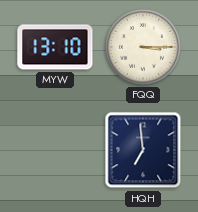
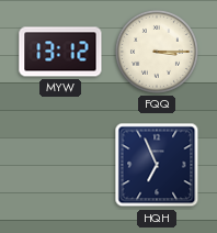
MYW: 13:10 -> 13:12 (60, 52)
HQH: 6:59 -> 6:56 (157, 165)
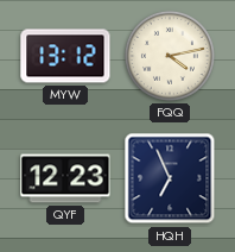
FQQ: 3:15 -> 4:13 (170, 56)
QYF: none -> 12:23 (65, 178)
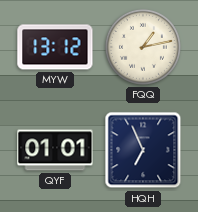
FQQ: 4:13 -> 1:13 (143, 47)
QYF: 12:23 -> 01:01 (55, 150)
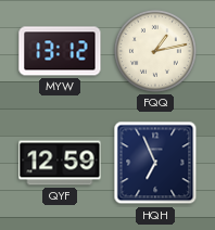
QYF: 01:01 -> 12:59 (60, 163)
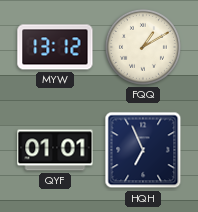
FQQ: 1:13 -> 1:10 (143, 47)
QYF: 12:59 -> 01:01 (55, 150)
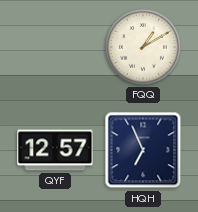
MYW: 13:12 -> none (55, 47)
QYF: 01:01 -> 12:57 (55, 150)
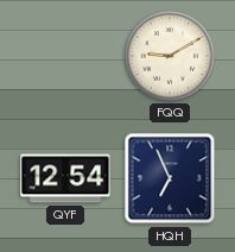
FQQ: 1:10 -> 9:10 (170, 56)
QYF: 12:57 -> 12:54 (65, 178)
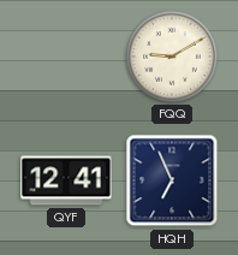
QYF: 12:54 -> 12:41 (66, 180)
